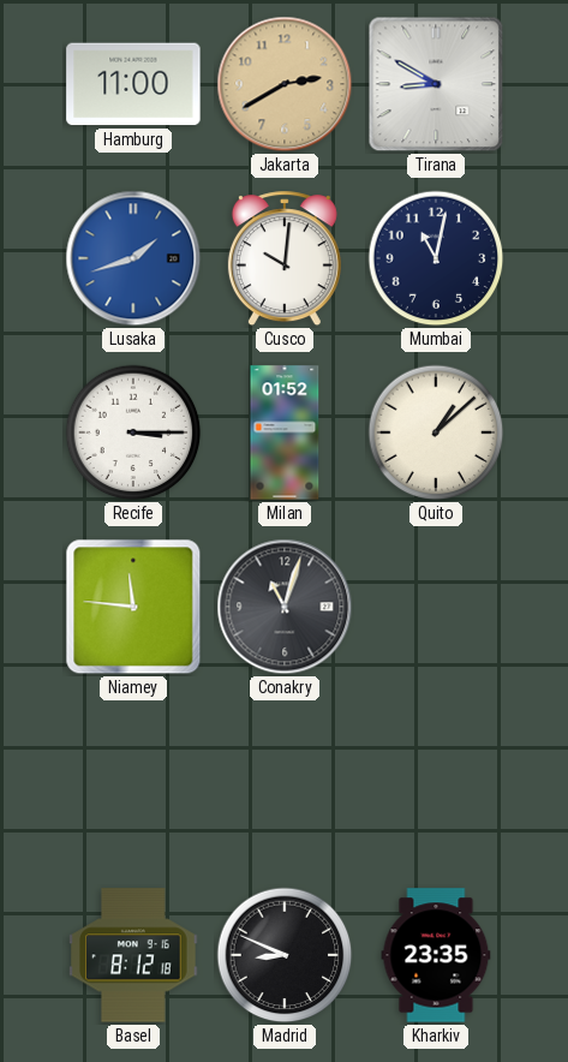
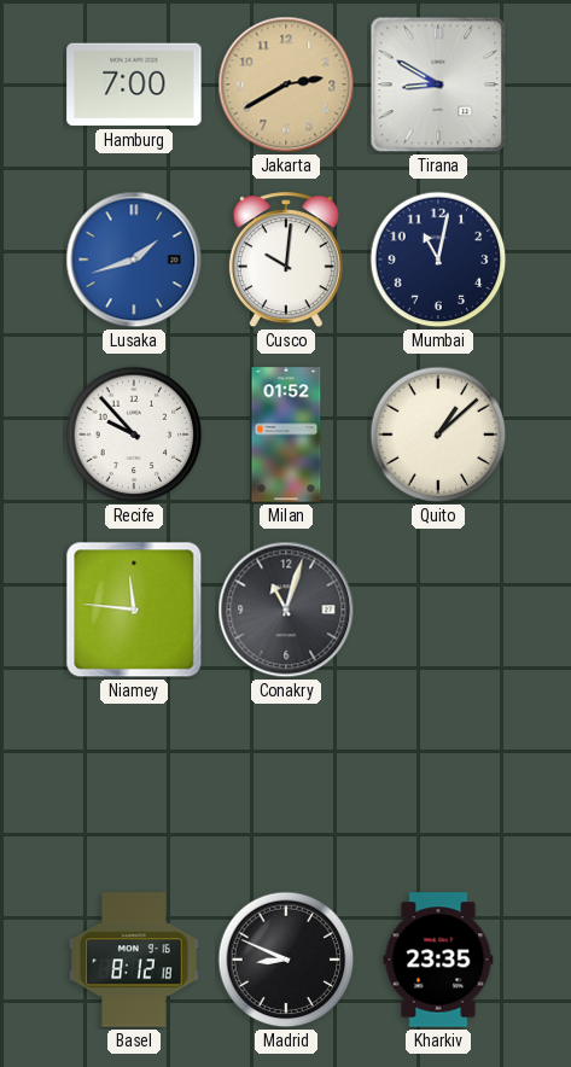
Hamburg: 11:00 -> 7:00 (134, 84)
Recife: 3:15 -> 9:53 (134, 435)
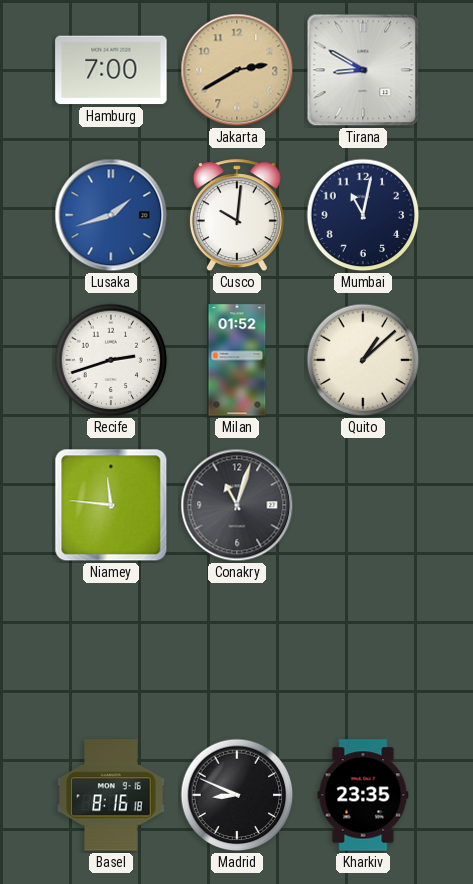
Recife: 9:53 -> 2:42 (111, 360)
Basel: 8:12 -> 8:16 (111, 795)
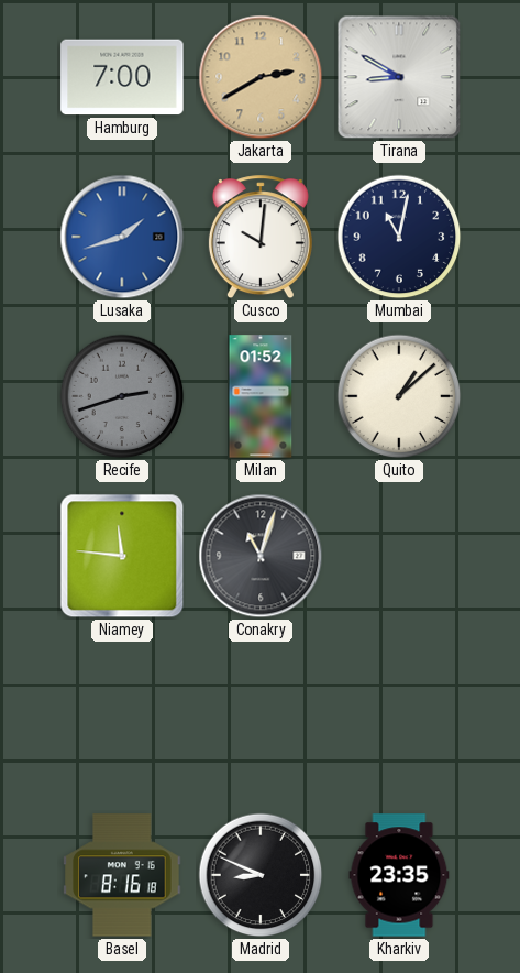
Recife dial: white -> grey (122, 396)
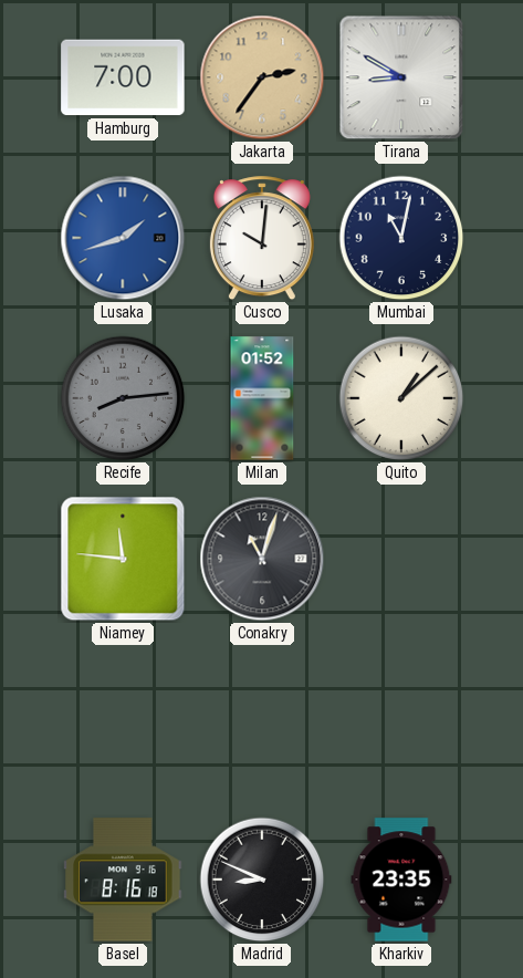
Jakarta: 2:40 -> 2:36 (262, 77)
Recife: 2:42 -> 8:14 (123, 398)
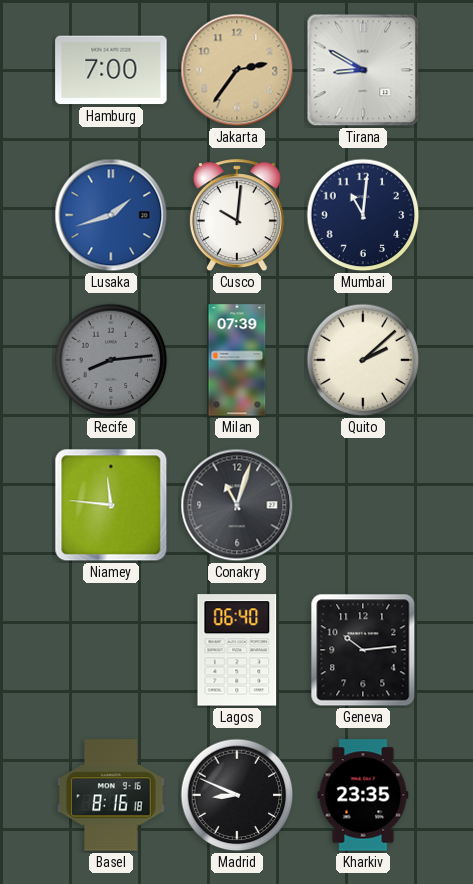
Mumbai: 11:02 -> 11:01 (363, 215)
Milan: 01:52 -> 07:39 (237, 360)
Quito: 1:08 -> 2:08 (363, 360)
Lagos: none -> 06:40 (237, 650)
Geneva: none -> 10:14 (363, 650)
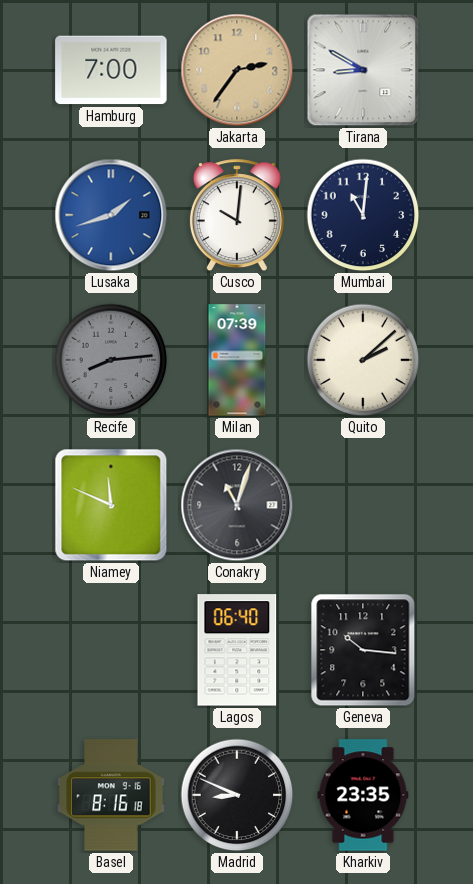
Niamey: 11:46 -> 11:49 (111, 505)
Geneva: 10:14 -> 10:16 (363, 650)
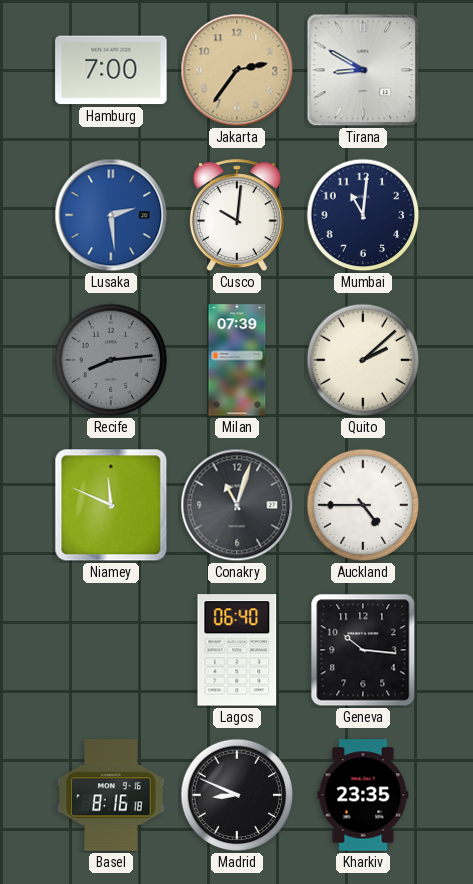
Lusaka: 1:42 -> 2:29 (111, 215)
Auckland: none -> 4:45 (363, 505)
